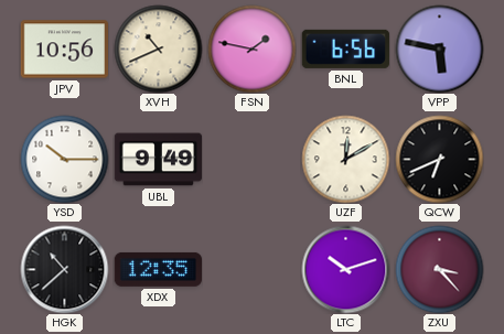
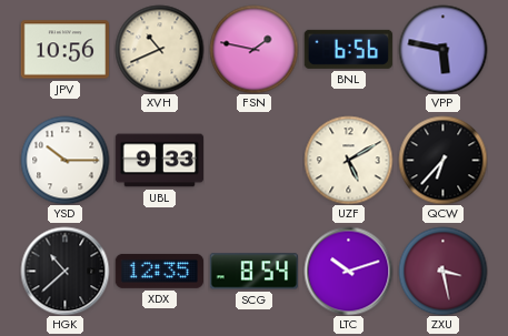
UBL: 9:49 -> 9:33 (159, 161)
UZF: 12:10 -> 5:10 (348, 160)
QCW: 6:41 -> 6:37 (442, 160)
SCG: none -> 8:54 (253, 272)
ZXU: 3:23 -> 3:28 (442, 271)
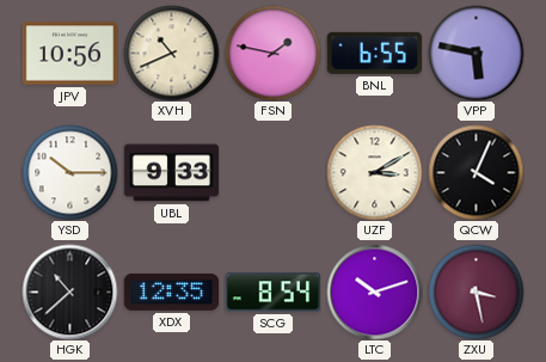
BNL: 6:56 -> 6:55 (374, 53)
UZF: 5:10 -> 3:10 (374, 172)
QCW: 6:37 -> 4:04 (476, 172)
